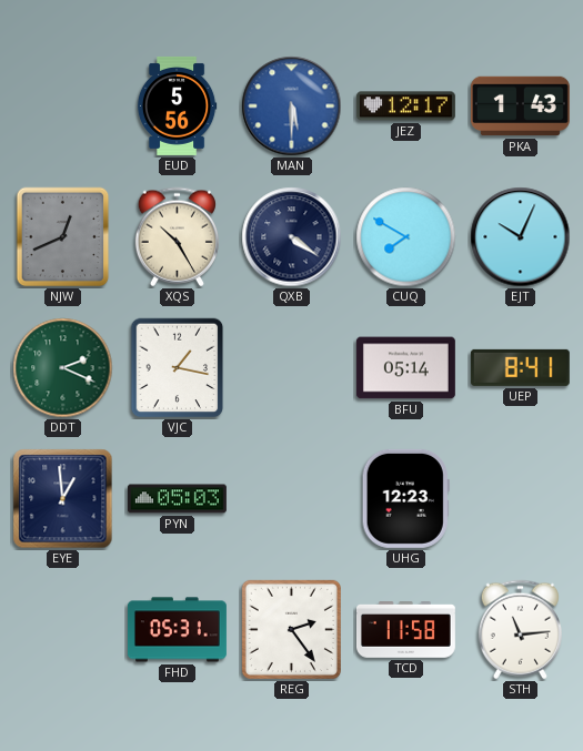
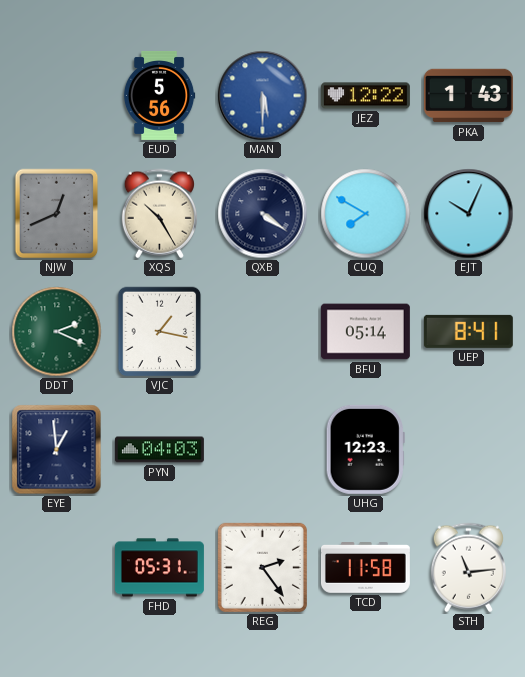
JEZ: 12:17 -> 12:22 (365, 96)
PYN: 05:03 -> 04:03 (159, 450)
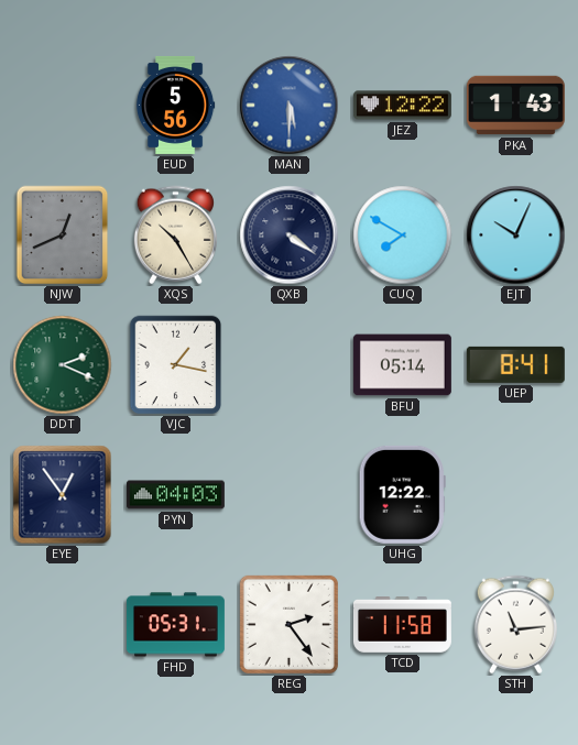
EYE: 12:59 -> 12:54 (63, 495)
UHG: 12:23 -> 12:22 (402, 494)
